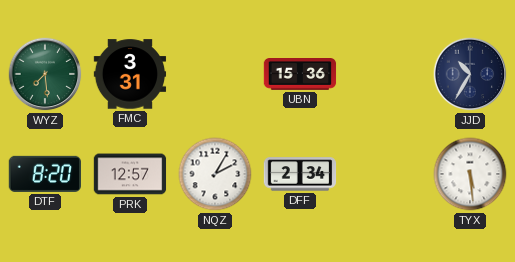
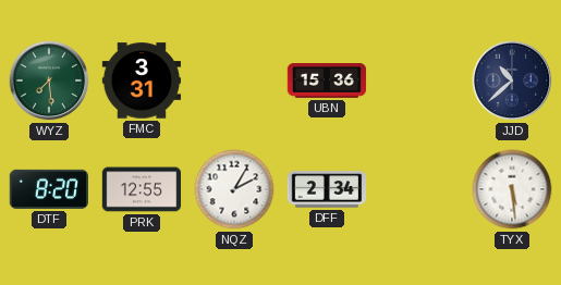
JJD: 10:35 -> 10:38 (512, 80)
PRK: 12:57 -> 12:55 (142, 189)
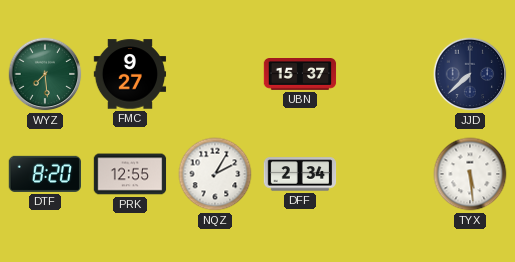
FMC: 3:31 -> 9:27 (130, 74)
UBN: 15:36 -> 15:37 (300, 75)
JJD: 10:38 -> 7:38 (470, 74)
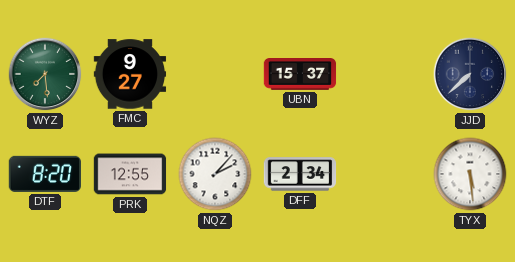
NQZ: 2:05 -> 2:07 (215, 174)
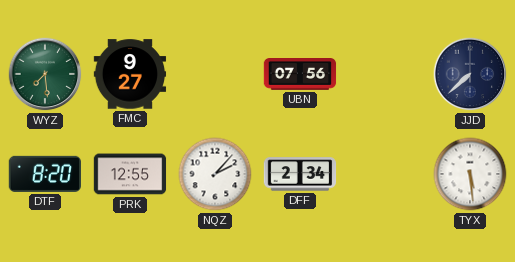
UBN: 15:37 -> 07:56 (300, 75)
